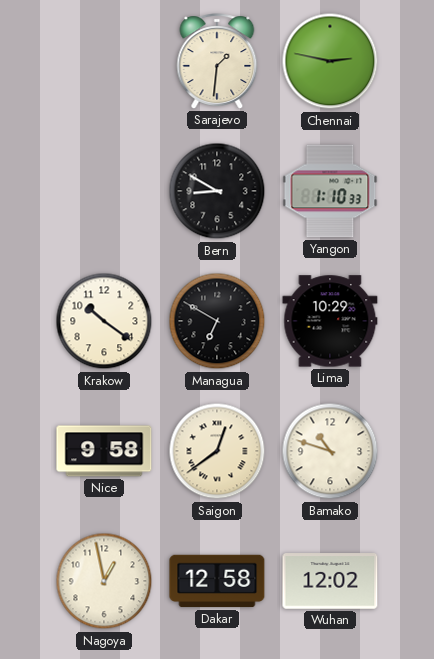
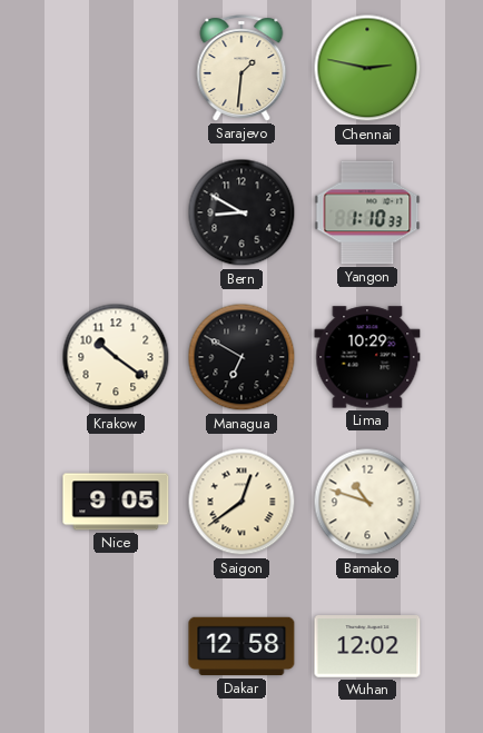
Nice: 9:58 -> 9:05 (116, 502)
Nagoya: 12:58 -> none (104, 581)
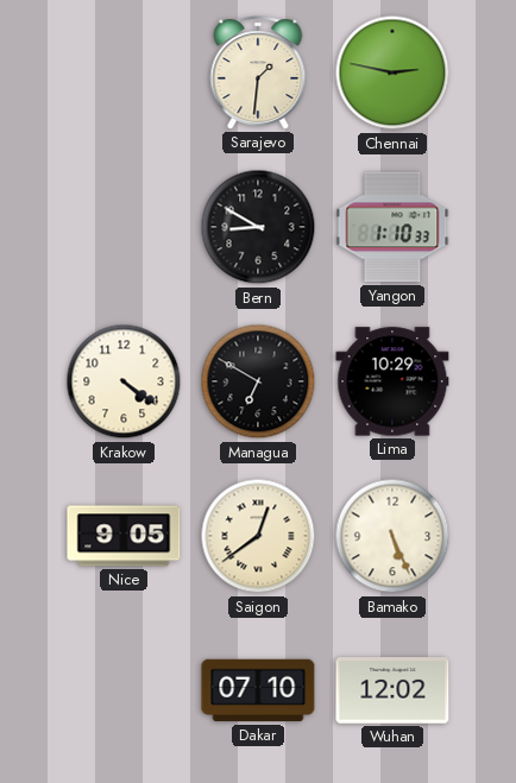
Krakow: 10:21 -> 4:21 (124, 381)
Bamako: 10:48 -> 5:26 (392, 536)
Dakar: 12:58 -> 07:10 (258, 690)
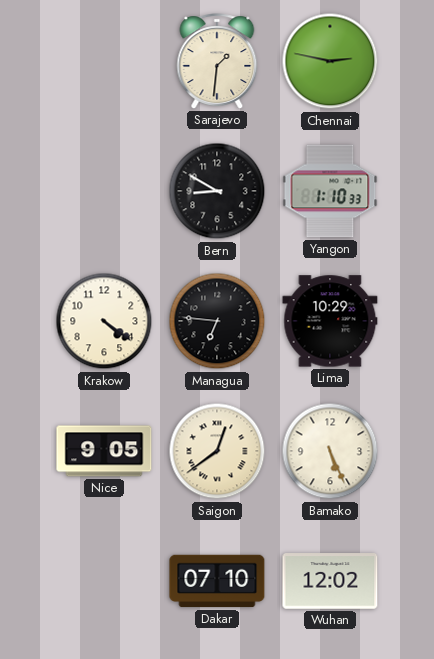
Managua: 6:50 -> 6:46 (217, 321)
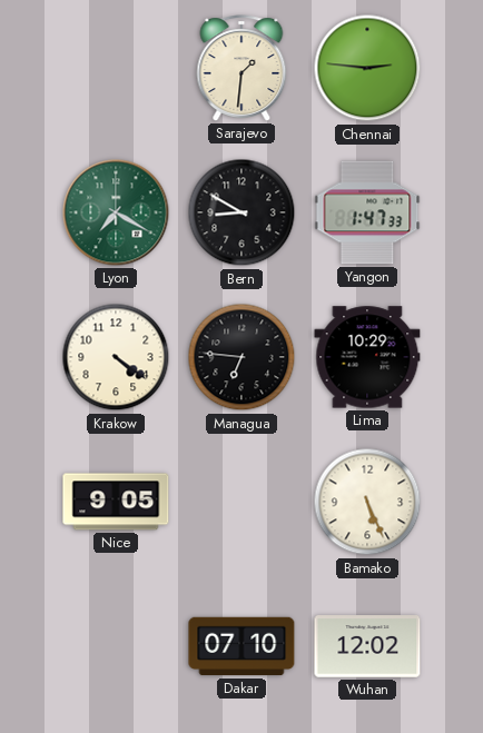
Chennai: 2:47 -> 2:46 (367, 68)
Lyon: none -> 7:20 (116, 212)
Yangon: 1:10 -> 1:47 (367, 212)
Saigon: 12:39 -> none (217, 451)
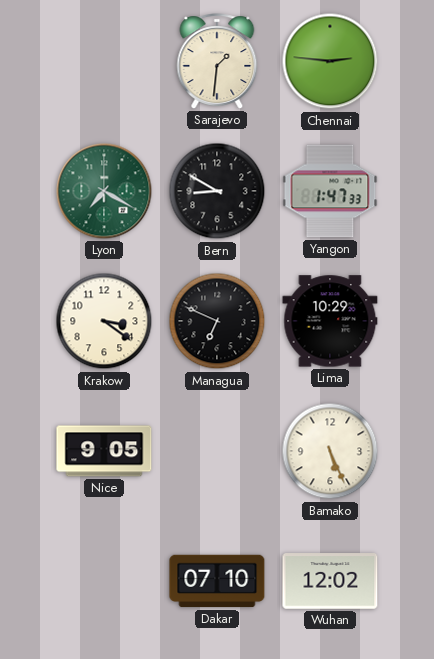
Krakow: 4:21 -> 3:21 (104, 321)
Managua: 6:46 -> 6:49 (217, 321)
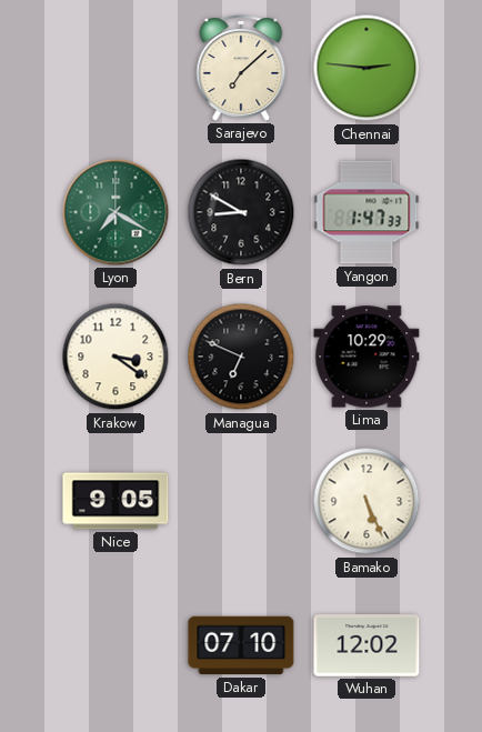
Sarajevo: 1:31 -> 7:08 (241, 68)
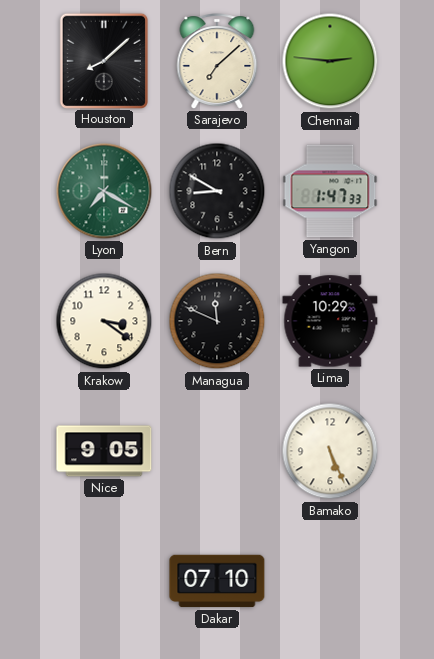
Houston: none -> 8:08 (104, 60)
Managua: 6:49 -> 11:49 (217, 321)
Wuhan: 12:02 -> none (366, 645)
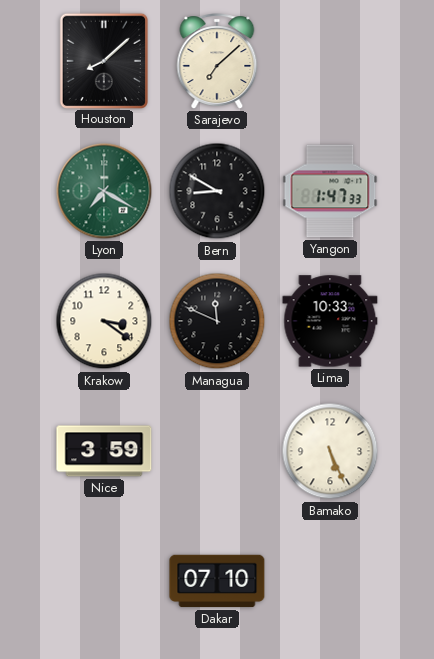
Chennai: 2:46 -> none (330, 61)
Lima: 10:29 -> 10:33 (330, 321)
Nice: 9:05 -> 3:59 (104, 451)
